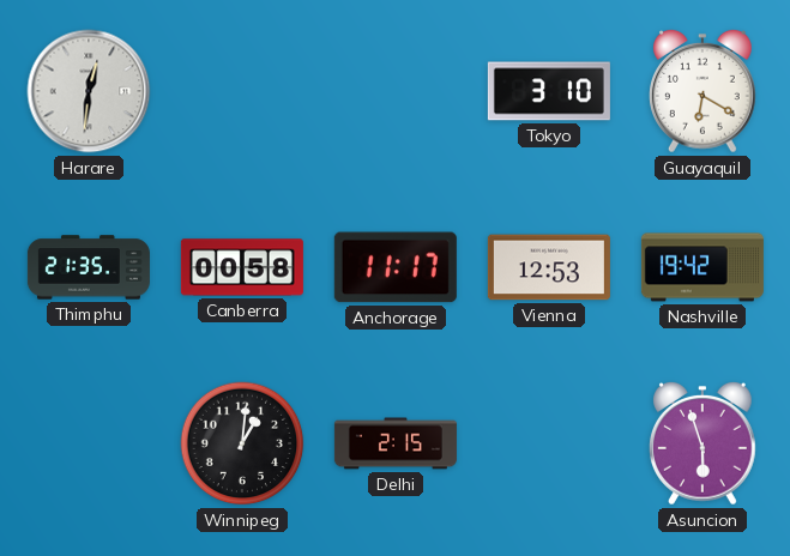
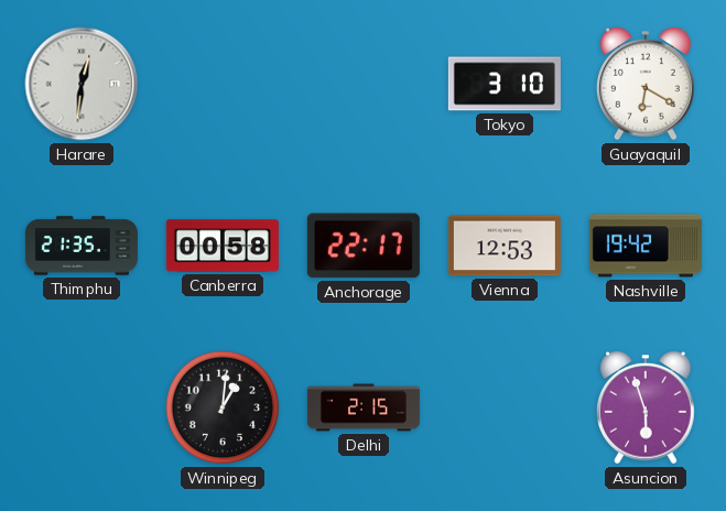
Anchorage: 11:17 -> 22:17 (364, 246)
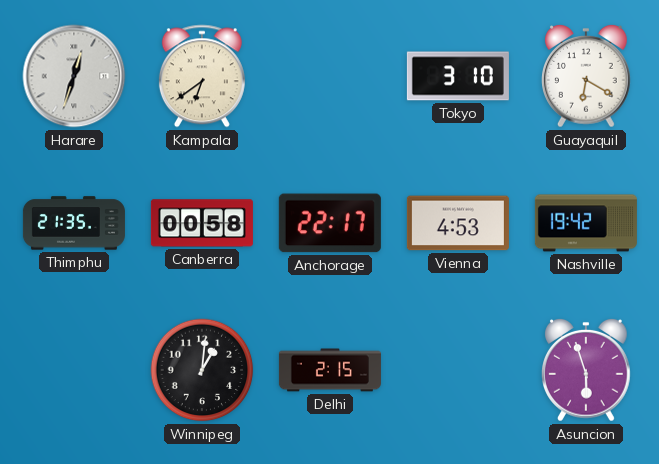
Harare: 12:31 -> 12:33 (74, 76)
Kampala: none -> 6:39 (202, 76)
Vienna: 12:53 -> 4:53 (458, 223)
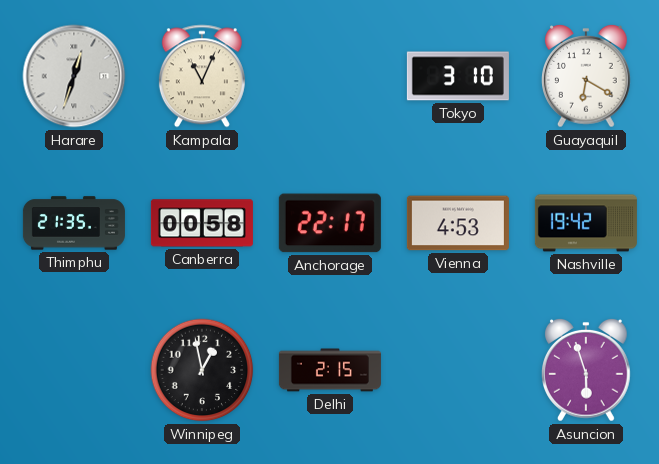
Kampala: 6:39 -> 11:04 (202, 76)
Winnipeg: 1:01 -> 12:58 (202, 370)
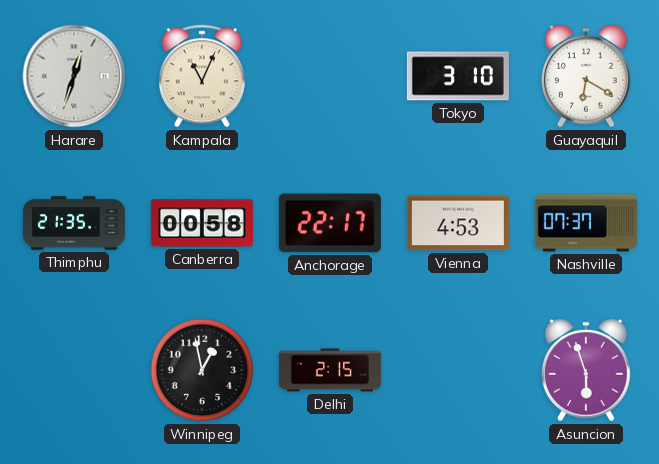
Nashville: 19:42 -> 07:37 (586, 223)
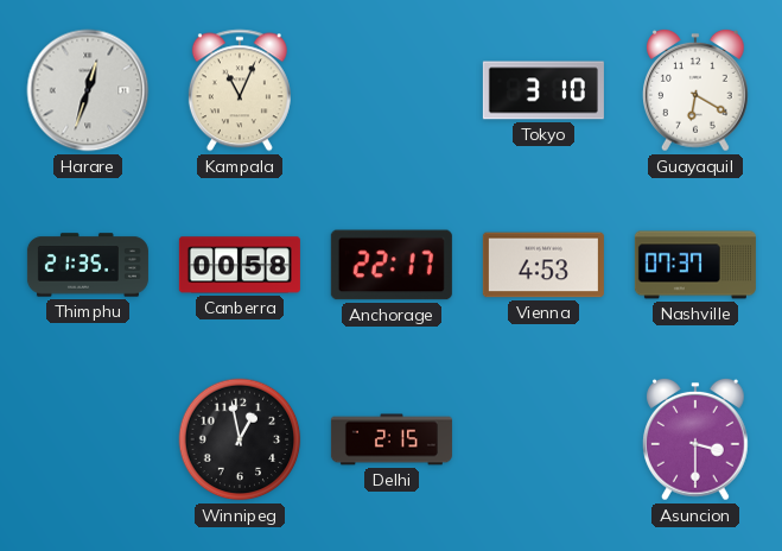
Asuncion: 5:57 -> 3:30 (697, 439)
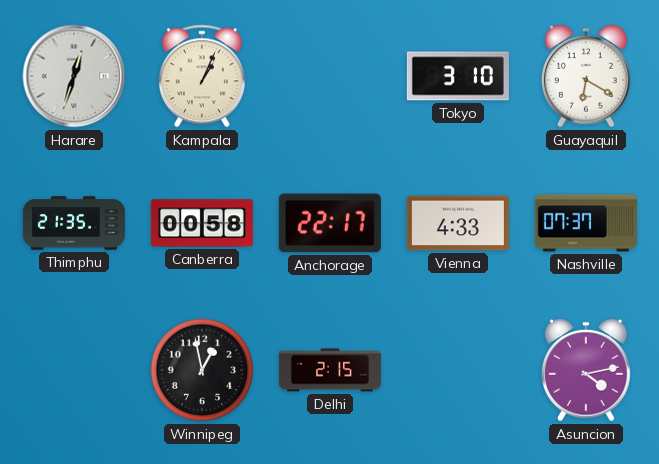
Kampala: 11:04 -> 1:04 (202, 76)
Vienna: 4:53 -> 4:33 (458, 223)
Asuncion: 3:30 -> 4:13 (587, 370)
